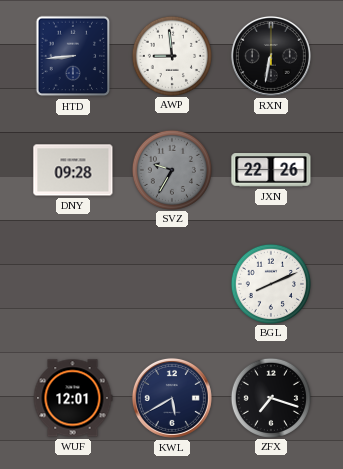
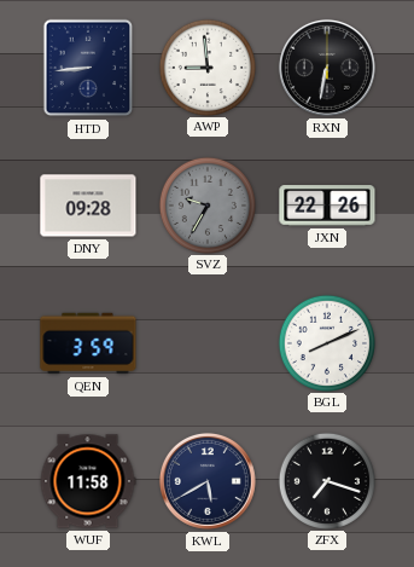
QEN: none -> 3:59 (88, 343)
WUF: 12:01 -> 11:58 (88, 481)
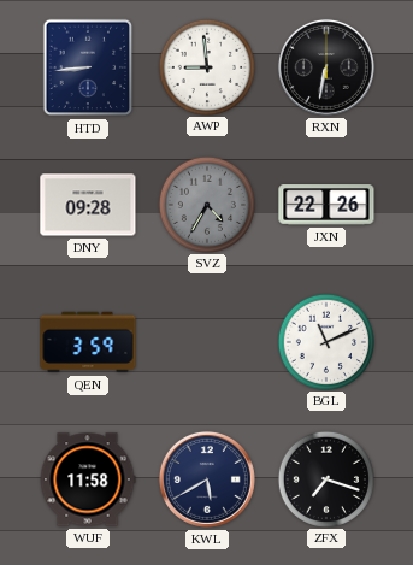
SVZ: 9:35 -> 4:35 (206, 204)
BGL: 8:11 -> 11:11 (325, 341)
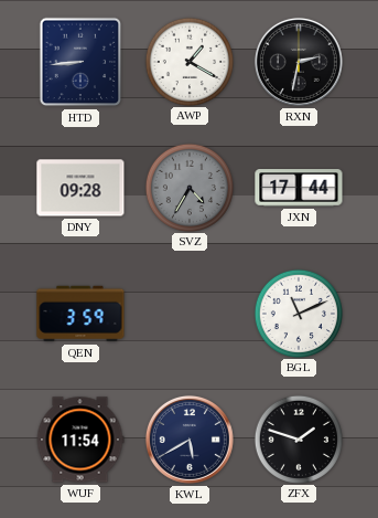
AWP: 8:59 -> 1:20 (188, 61)
RXN: 6:32 -> 2:32 (299, 62)
JXN: 22:26 -> 17:44 (299, 188)
WUF: 11:58 -> 11:54 (80, 440)
ZFX: 7:18 -> 1:48 (298, 438)
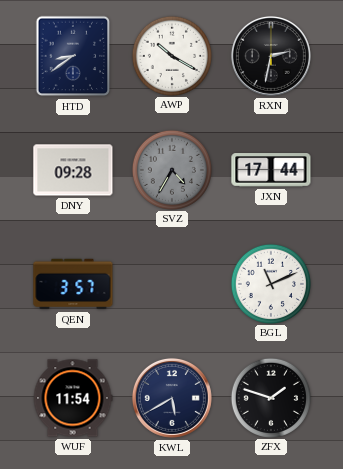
HTD: 8:44 -> 8:39 (73, 56)
AWP: 1:20 -> 10:20 (171, 55)
QEN: 3:59 -> 3:57 (73, 284)
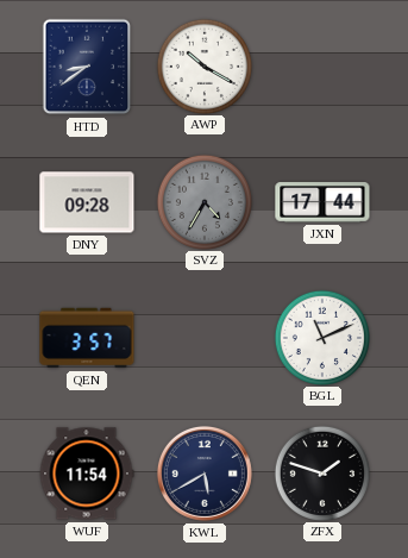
RXN: 2:32 -> none (271, 56)
